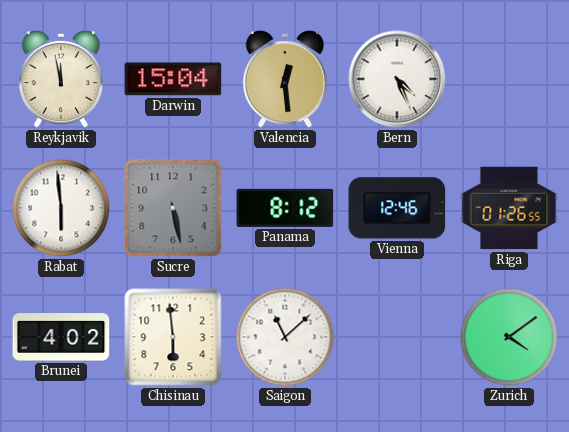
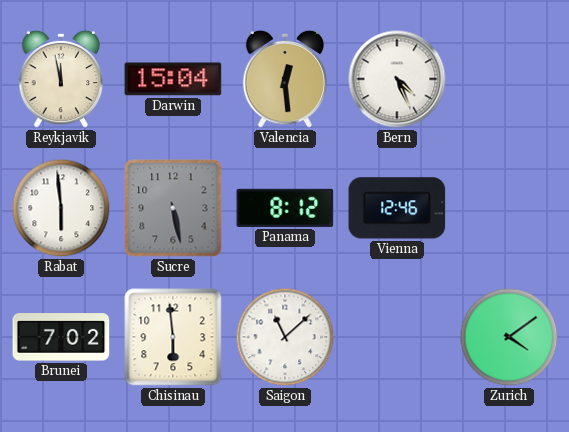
Riga: 01:26 -> none (509, 208)
Brunei: 4:02 -> 7:02 (61, 337)
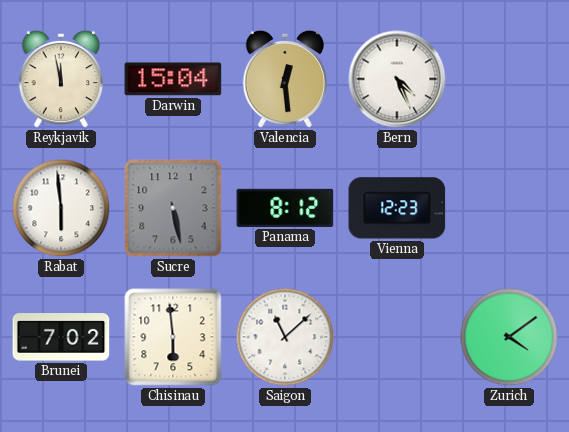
Vienna: 12:46 -> 12:23 (397, 208)
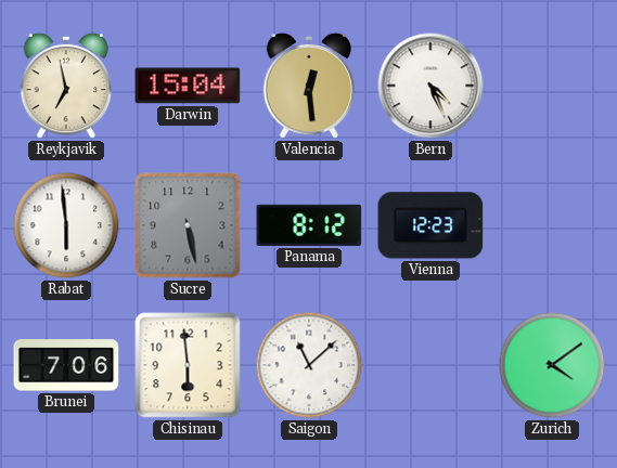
Reykjavik: 11:58 -> 6:58 (66, 86)
Brunei: 7:02 -> 7:06 (66, 365)
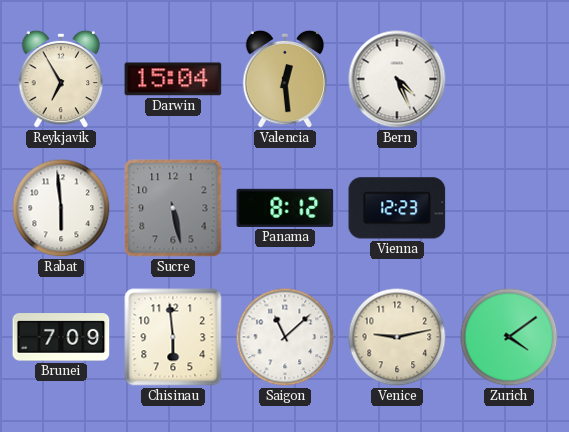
Reykjavik: 6:58 -> 6:55 (61, 79)
Brunei: 7:06 -> 7:09 (61, 337)
Venice: none -> 9:13 (397, 337)
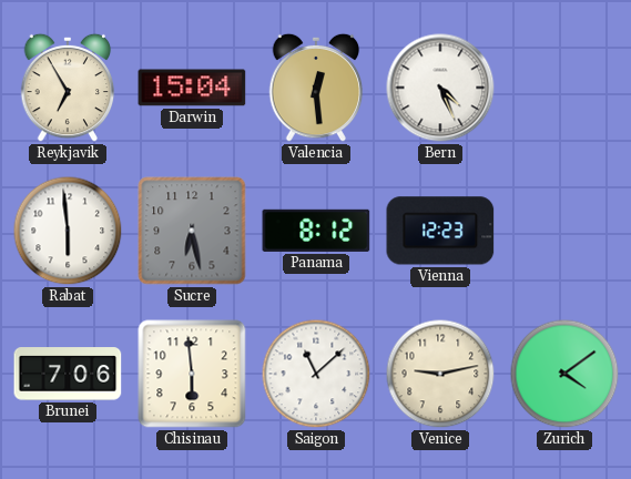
Sucre: 5:28 -> 6:28 (192, 231)
Brunei: 7:09 -> 7:06 (68, 374)
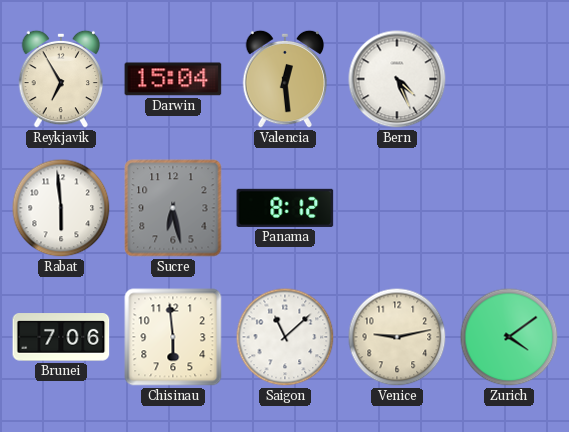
Vienna: 12:23 -> none (440, 231)
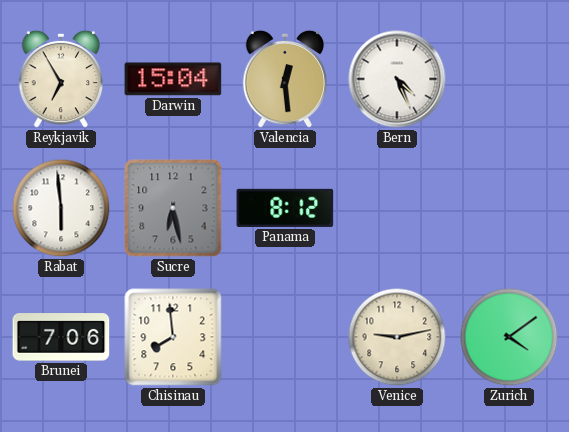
Chisinau: 5:59 -> 7:59 (173, 337)
Saigon: 11:08 -> none (285, 337)
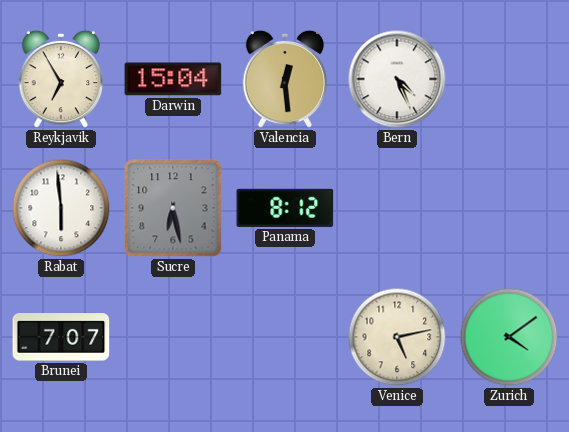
Brunei: 7:06 -> 7:07 (61, 337)
Chisinau: 7:59 -> none (173, 337)
Venice: 9:13 -> 5:13 (397, 337)
